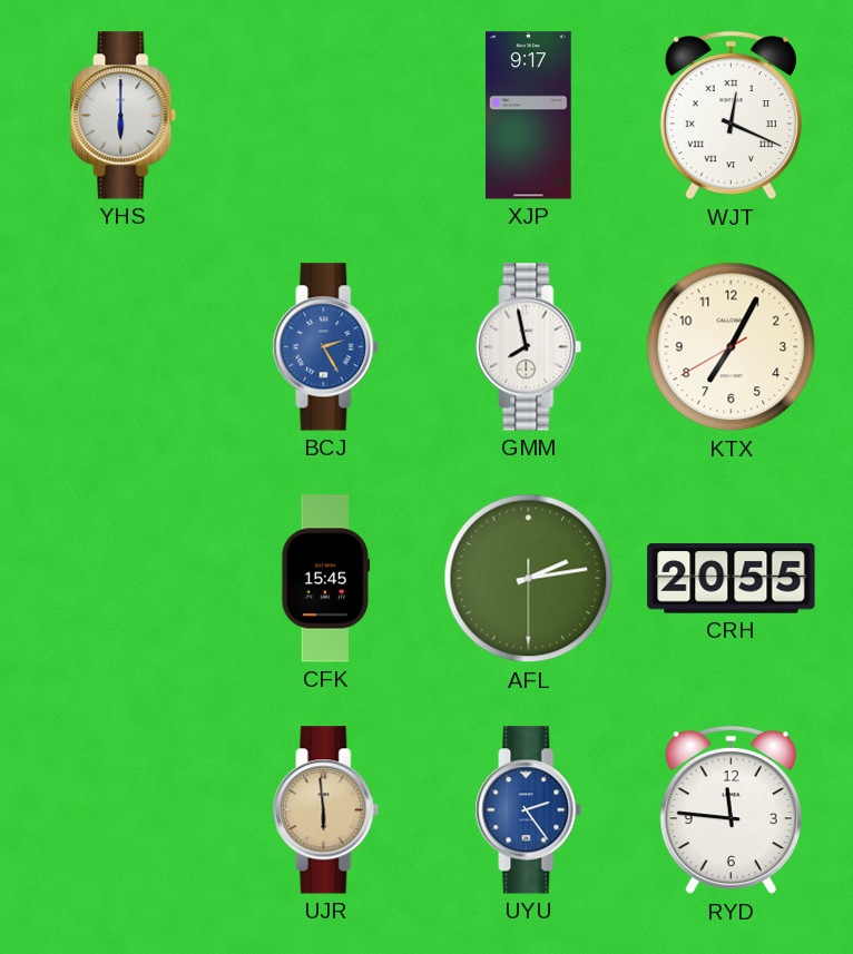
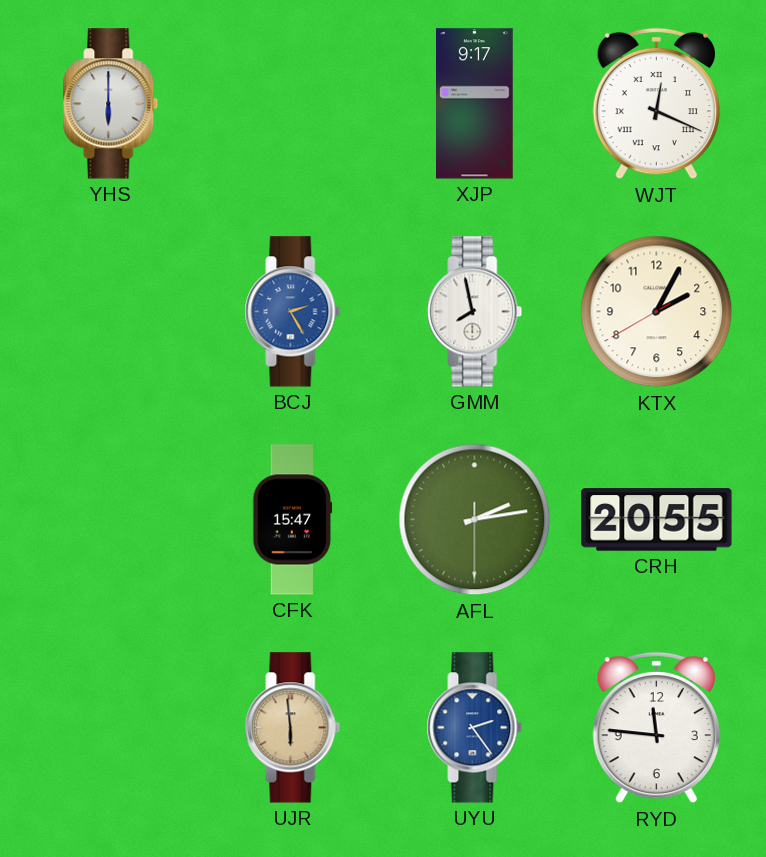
KTX: 7:04 -> 2:04 (657, 312)
CFK: 15:45 -> 15:47 (293, 520)
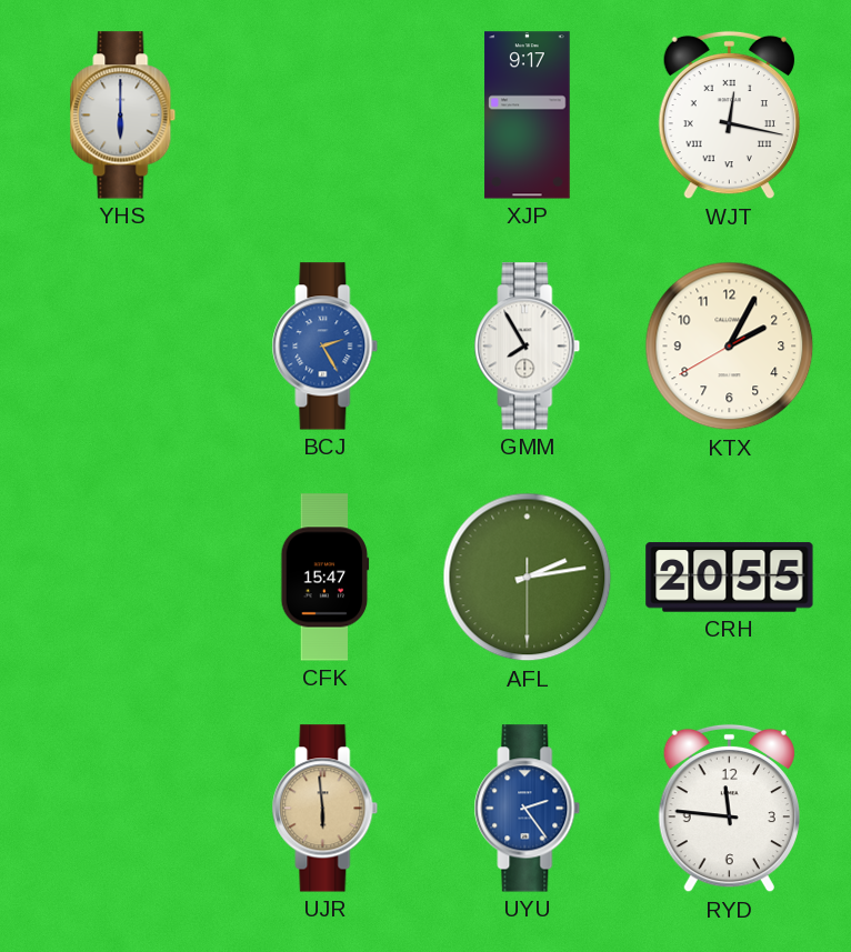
WJT: 12:19 -> 12:17 (729, 116)
GMM: 7:58 -> 7:55 (528, 347)
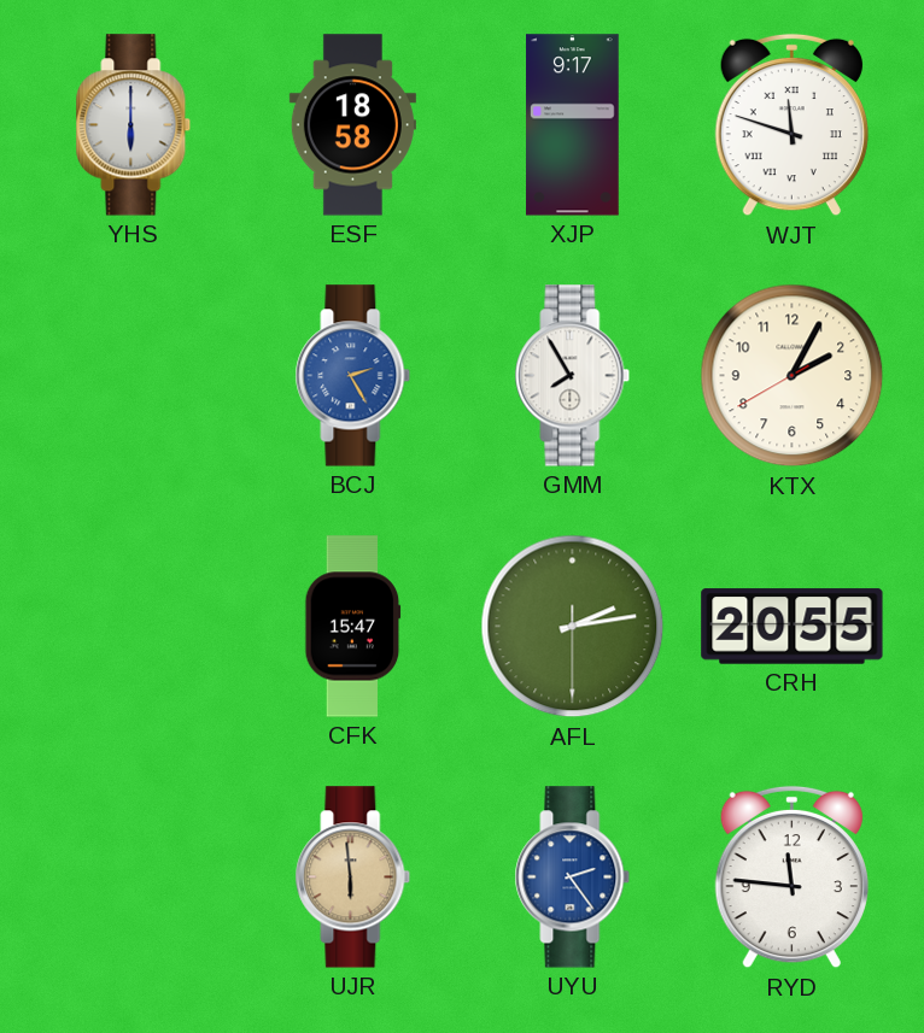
ESF: none -> 18:58 (352, 125)
WJT: 12:17 -> 11:48 (791, 125)
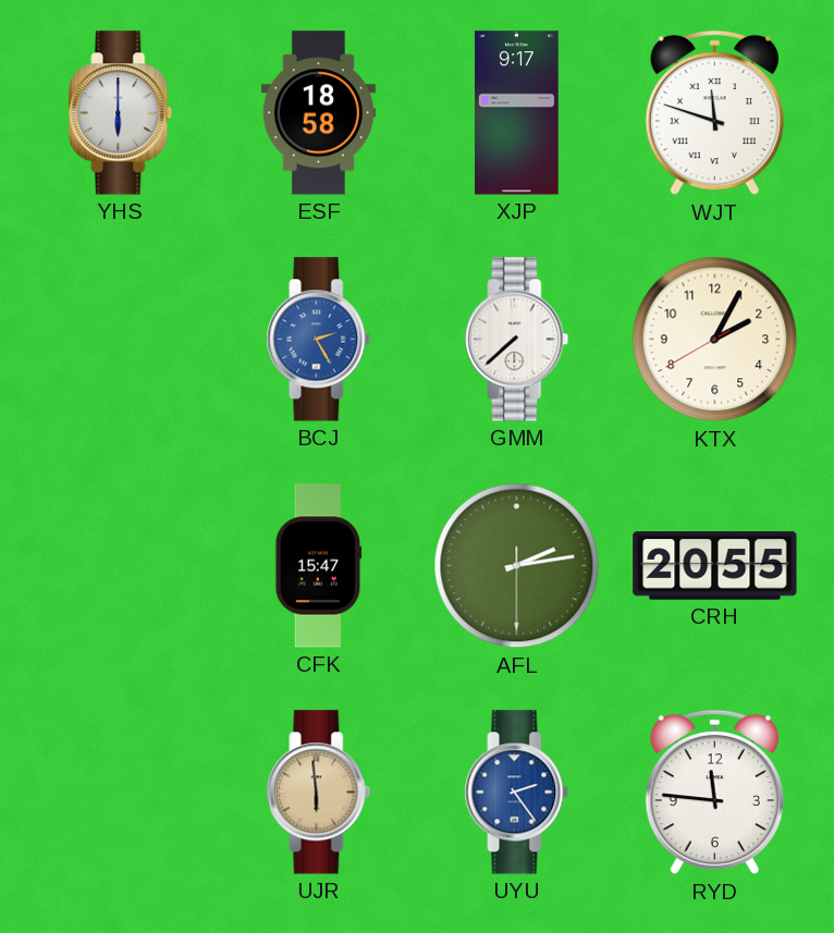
GMM: 7:55 -> 7:38 (517, 340)
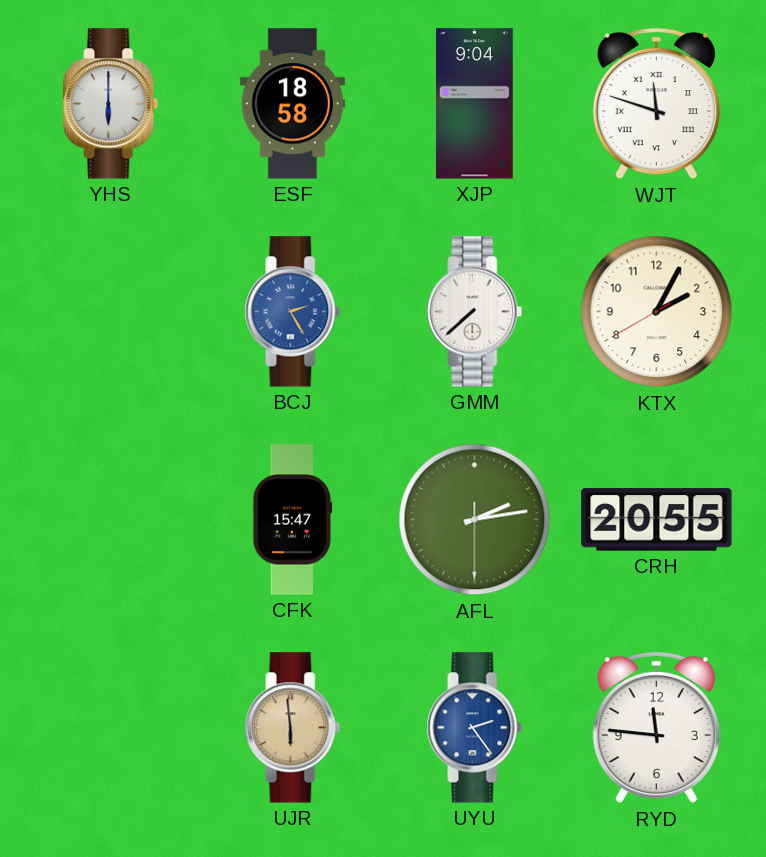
XJP: 9:17 -> 9:04 (475, 104)
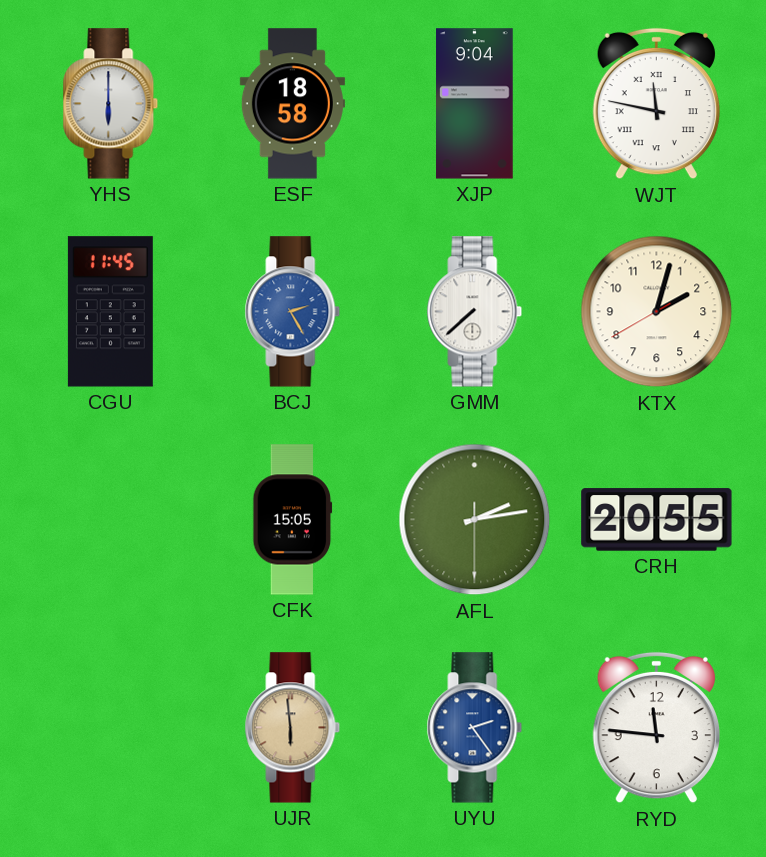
WJT: 11:48 -> 11:47 (656, 104)
CGU: none -> 11:45 (110, 312)
KTX: 2:04 -> 2:02 (657, 312)
CFK: 15:47 -> 15:05 (293, 520)
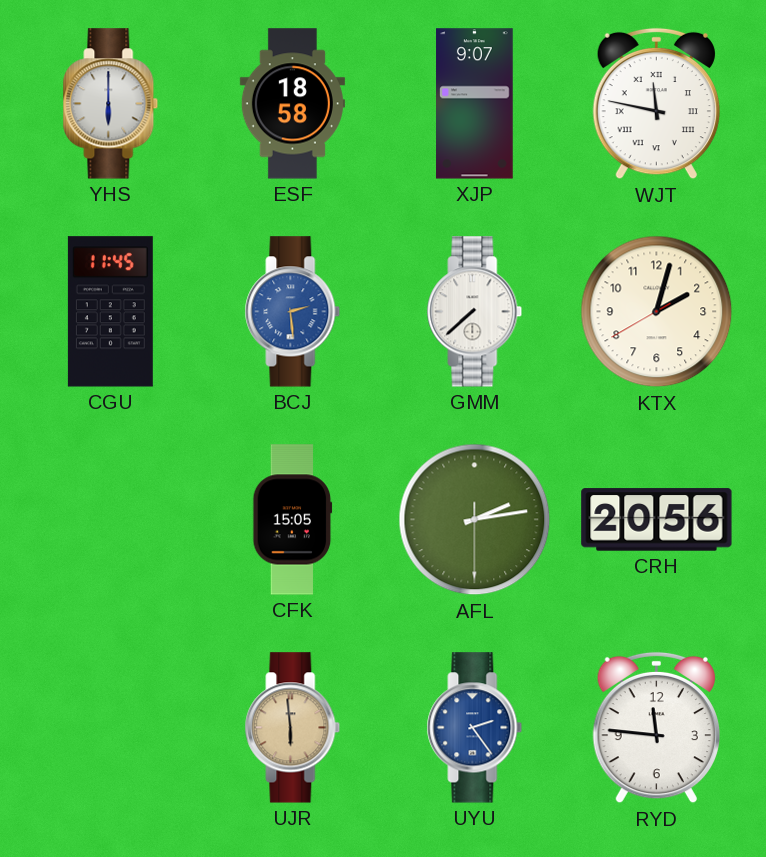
XJP: 9:04 -> 9:07 (475, 104)
BCJ: 2:25 -> 2:29 (293, 312)
CRH: 20:55 -> 20:56 (657, 520)
